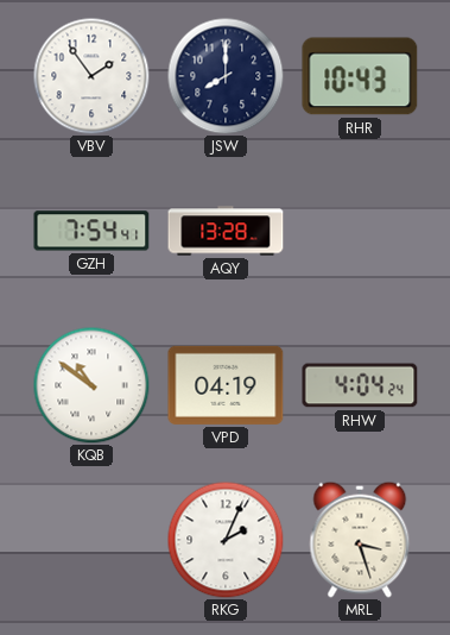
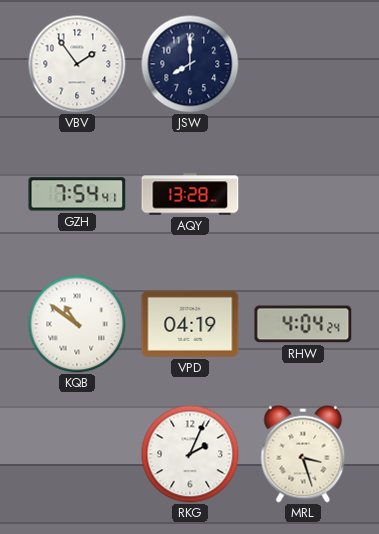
RHR: 10:43 -> none (360, 76)
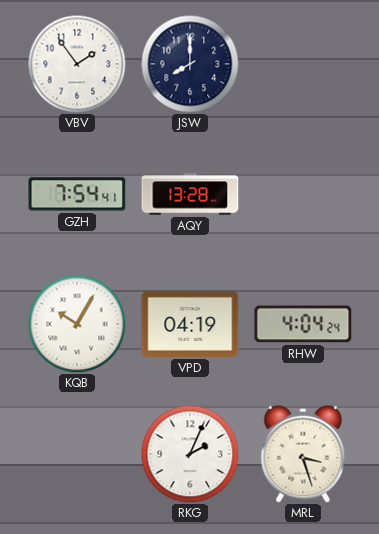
KQB: 10:51 -> 10:05 (77, 324)
